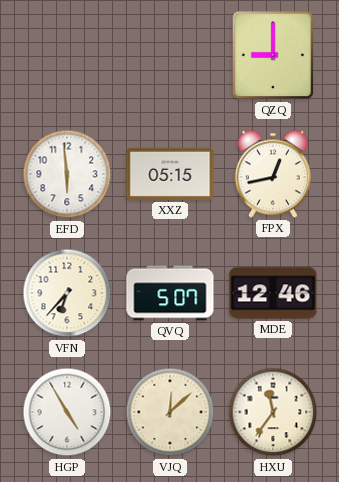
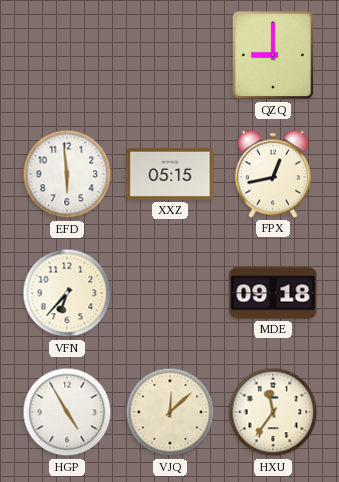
QVQ: 5:07 -> none (170, 293)
MDE: 12:46 -> 09:18 (273, 293)
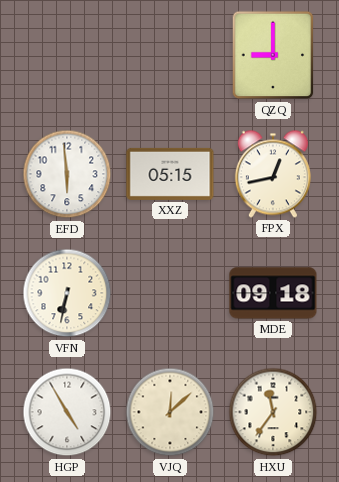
VFN: 6:37 -> 6:32 (67, 293)
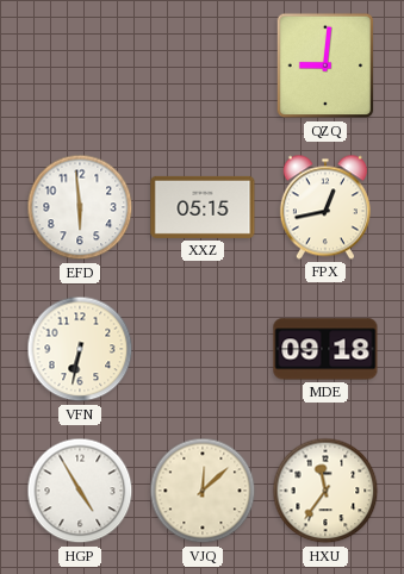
QZQ: 9:00 -> 9:01 (325, 65)
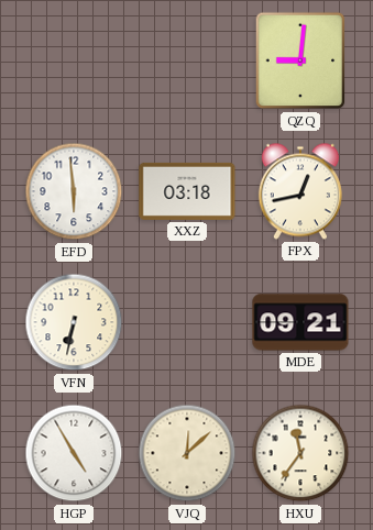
XXZ: 05:15 -> 03:18 (187, 191)
MDE: 09:18 -> 09:21 (300, 322)
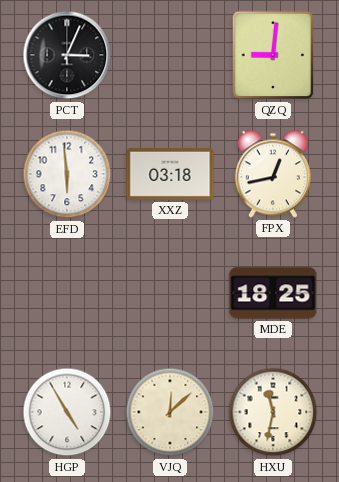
PCT: none -> 3:04 (67, 55)
VFN: 6:32 -> none (74, 322)
MDE: 09:21 -> 18:25 (273, 293)
HXU: 11:36 -> 11:32 (273, 412)
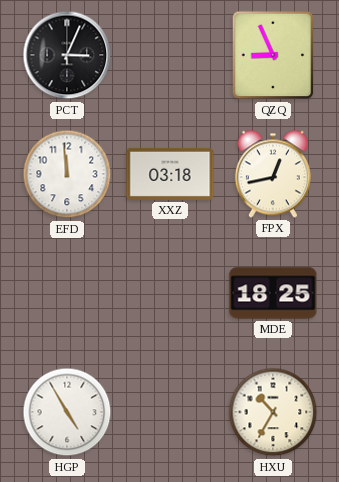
QZQ: 9:01 -> 8:56 (273, 55)
EFD: 5:59 -> 11:59 (67, 174)
VJQ: 12:08 -> none (170, 412)
HXU: 11:32 -> 10:35 (273, 412)
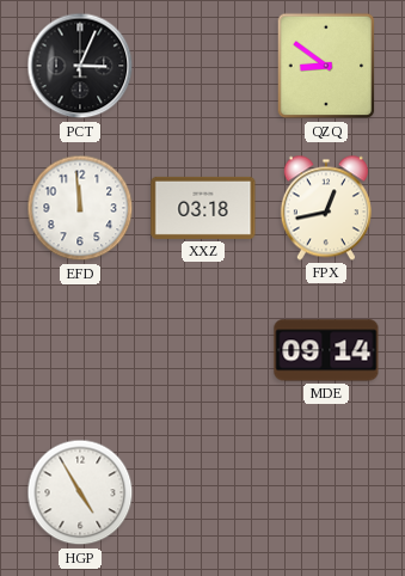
QZQ: 8:56 -> 8:51 (326, 66)
MDE: 18:25 -> 09:14 (326, 350)
HXU: 10:35 -> none (273, 412)
